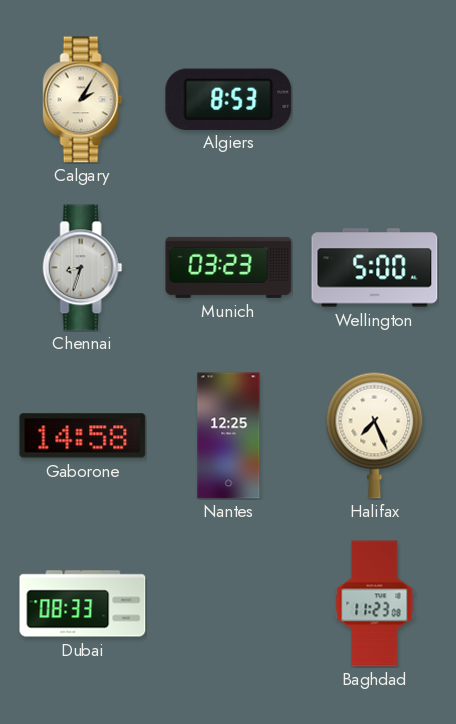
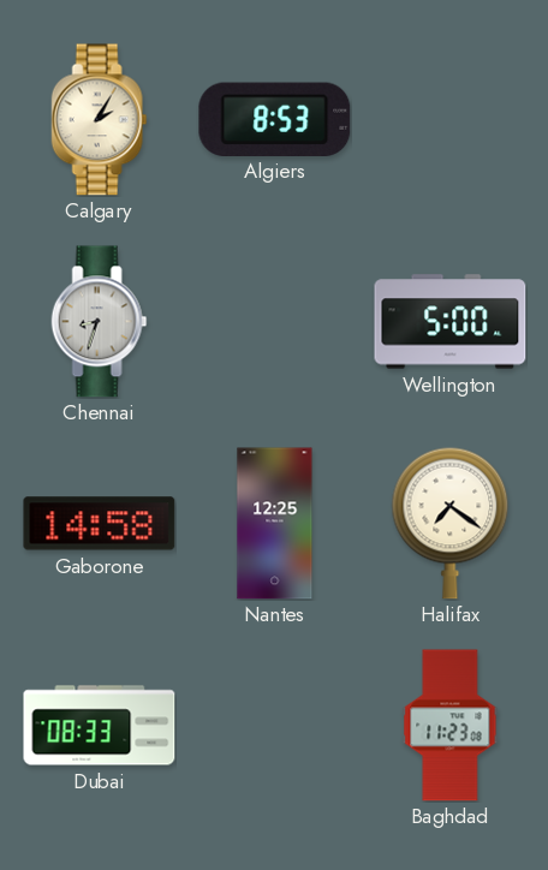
Munich: 03:23 -> none (229, 267)
Halifax: 7:26 -> 7:21 (451, 523)
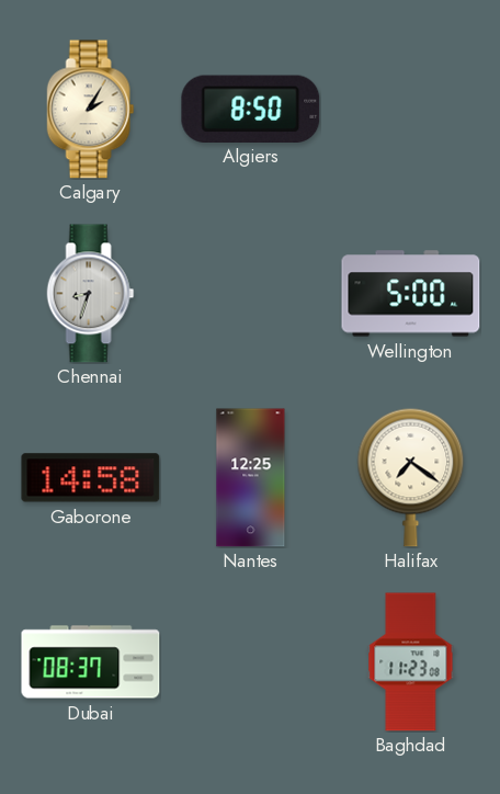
Algiers: 8:53 -> 8:50 (251, 109)
Dubai: 08:33 -> 08:37 (91, 662)
